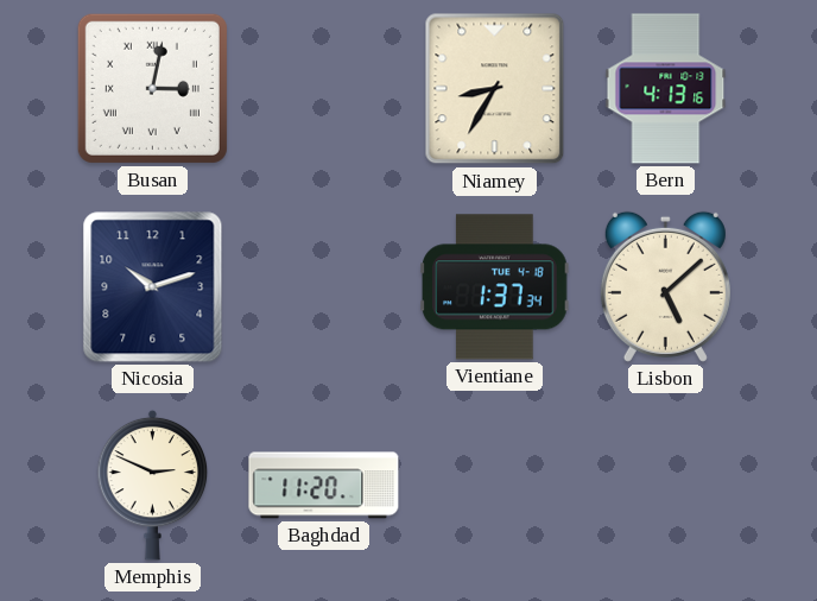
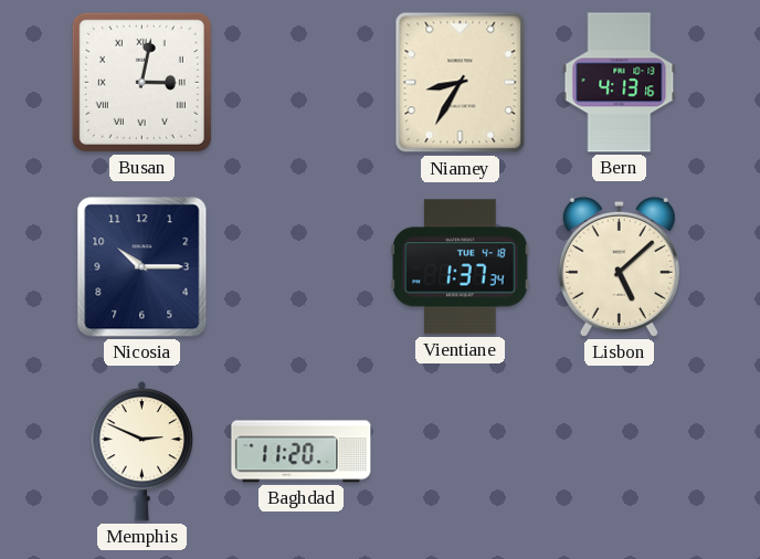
Nicosia: 10:12 -> 10:15 (142, 267)
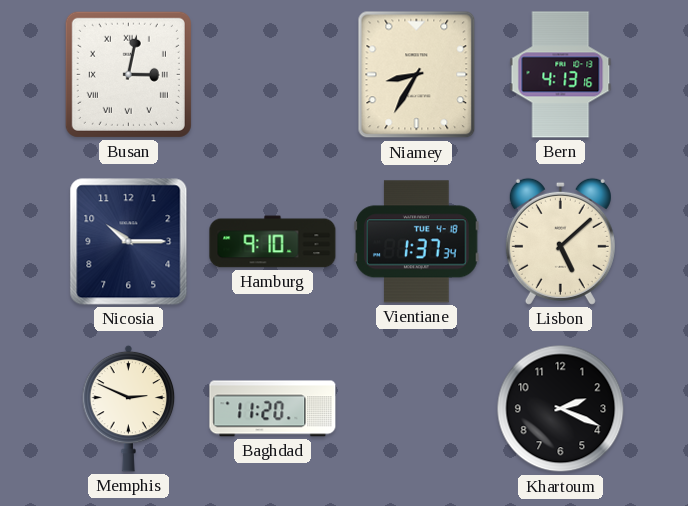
Hamburg: none -> 9:10 (273, 242)
Khartoum: none -> 2:19 (561, 409)
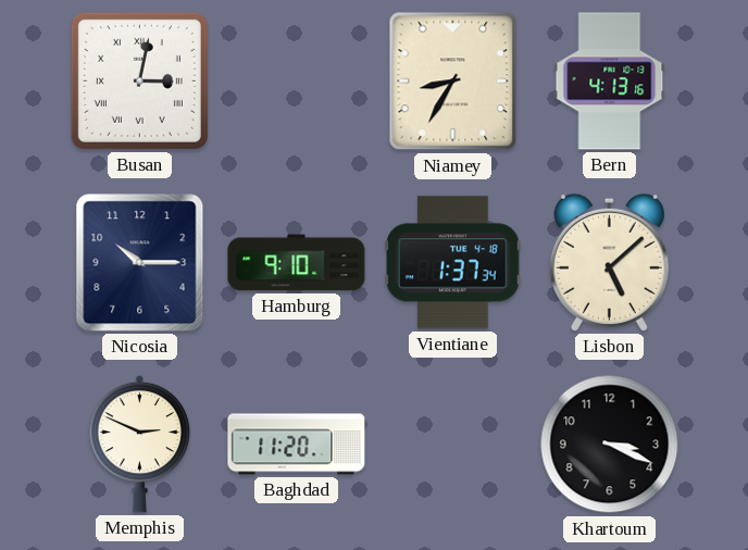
Khartoum: 2:19 -> 3:19 (610, 445)
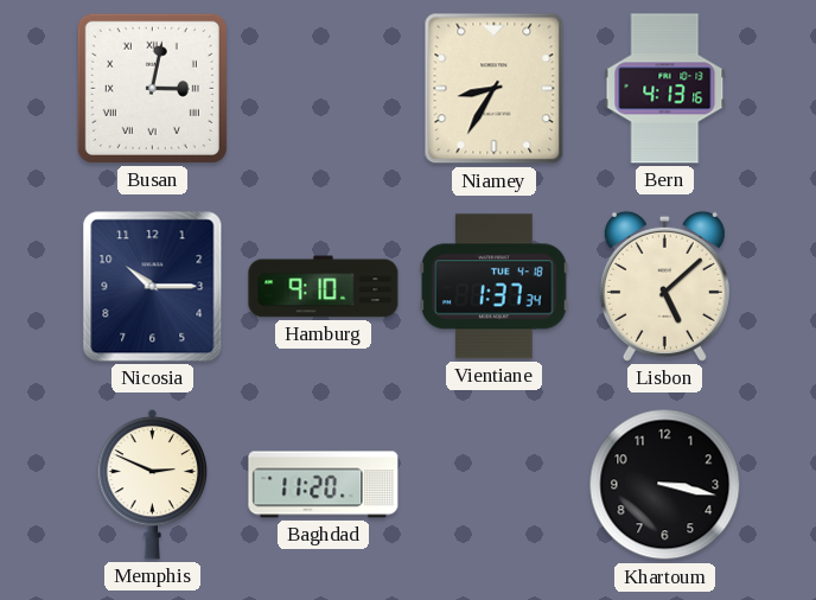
Khartoum: 3:19 -> 3:17 (665, 485)
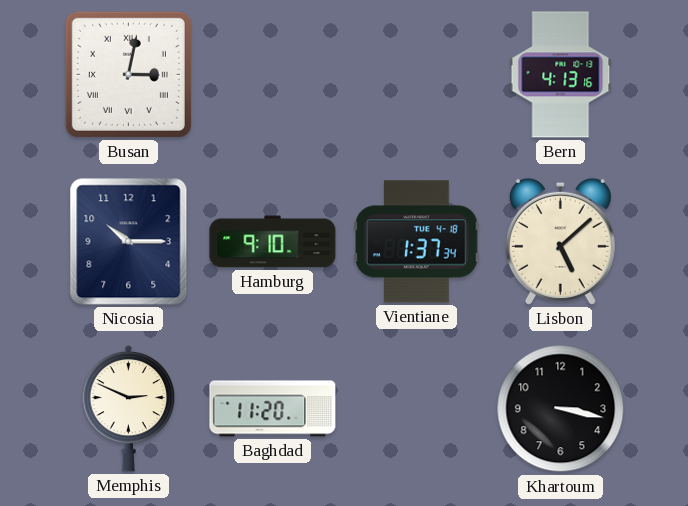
Niamey: 8:35 -> none (495, 89)
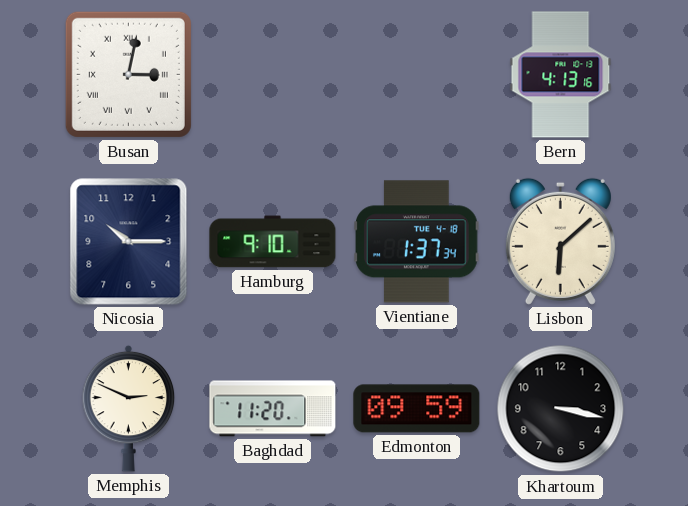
Lisbon: 5:08 -> 6:08 (560, 241)
Edmonton: none -> 09:59 (417, 409)
